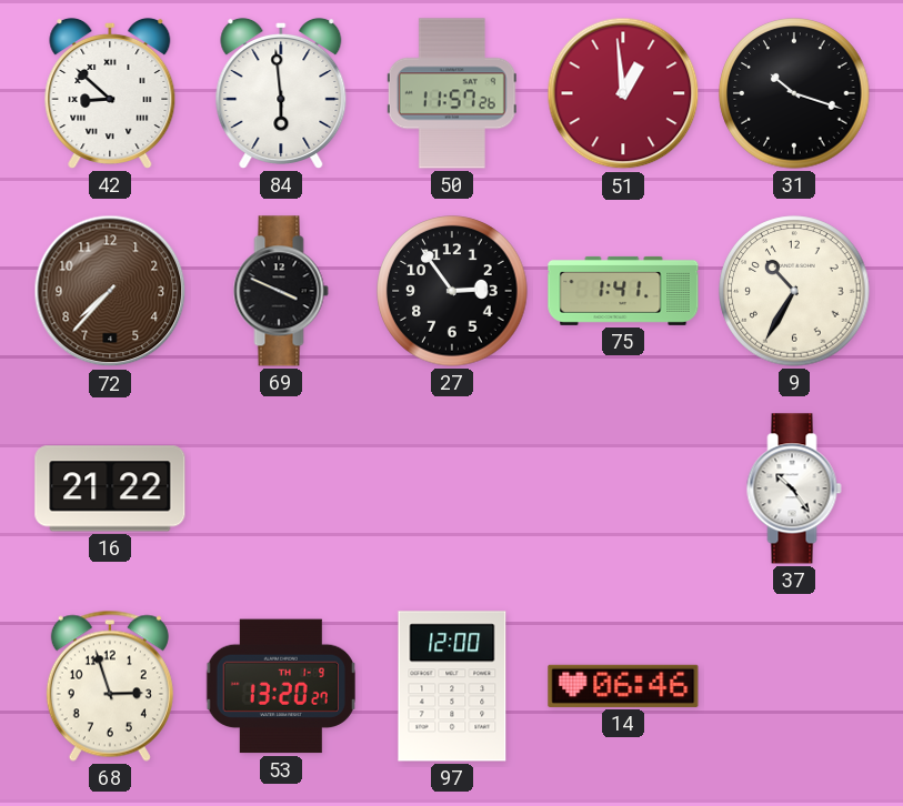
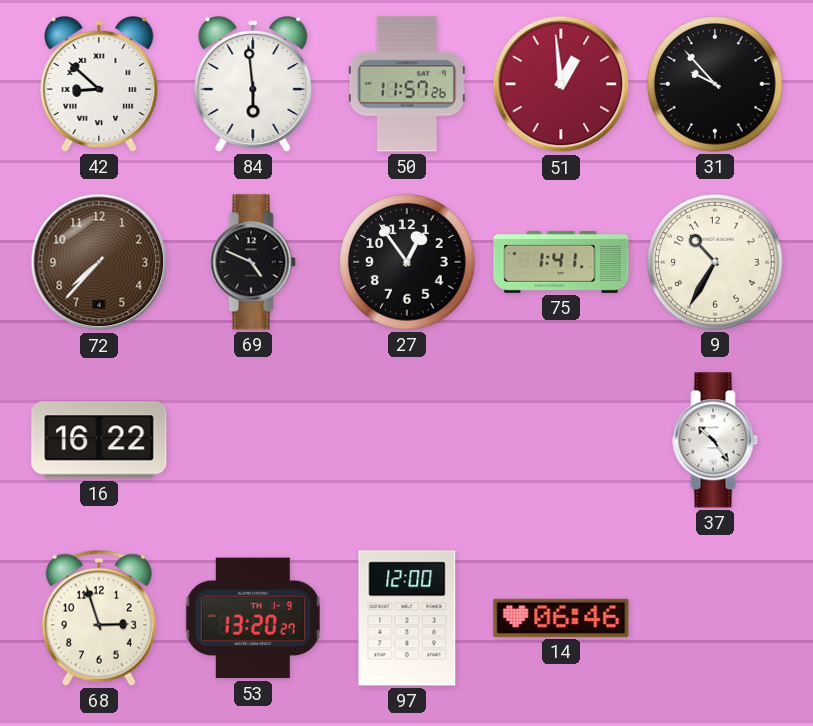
31: 10:18 -> 9:53 (715, 84)
69: 3:49 -> 4:49 (253, 262)
27: 2:54 -> 12:54 (407, 262)
16: 21:22 -> 16:22 (99, 440)
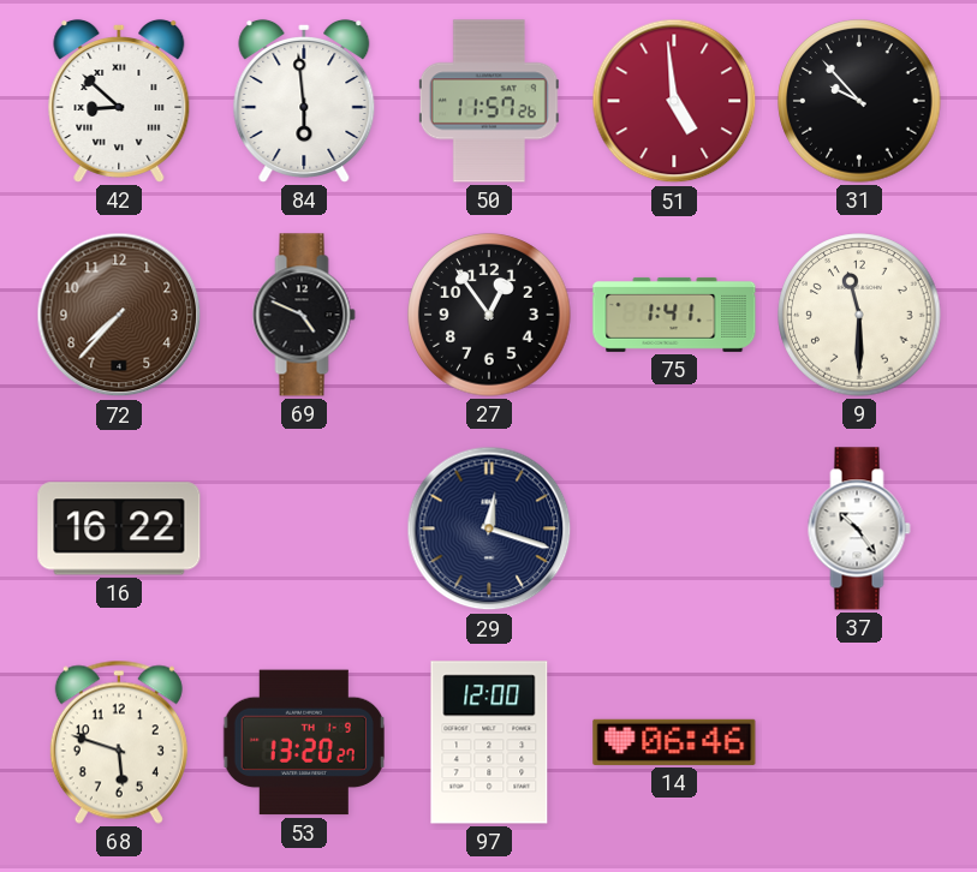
51: 12:59 -> 4:59 (674, 101)
9: 10:35 -> 11:30 (859, 315)
29: none -> 12:18 (489, 528)
68: 2:57 -> 5:48 (119, 742)
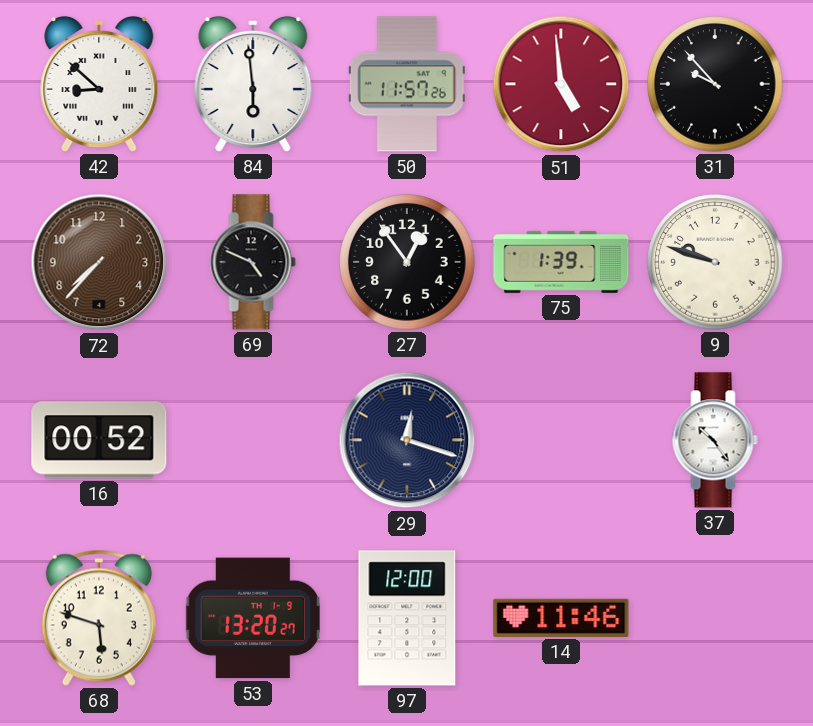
75: 1:41 -> 1:39 (561, 262)
9: 11:30 -> 9:48 (715, 262)
16: 16:22 -> 00:52 (99, 440)
14: 06:46 -> 11:46 (561, 618)
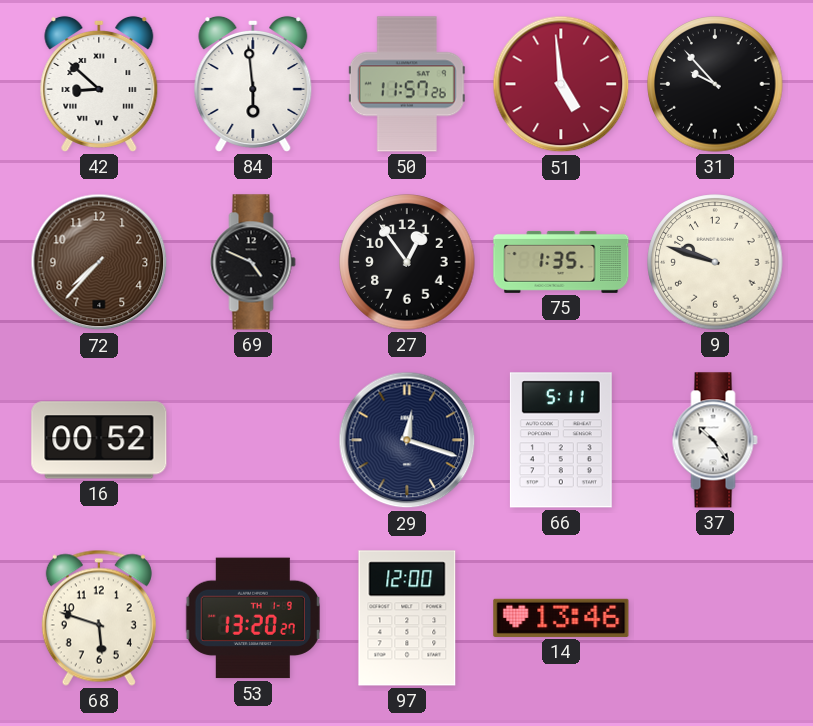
75: 1:39 -> 1:35 (561, 262)
66: none -> 5:11 (561, 440)
14: 11:46 -> 13:46 (561, 618)
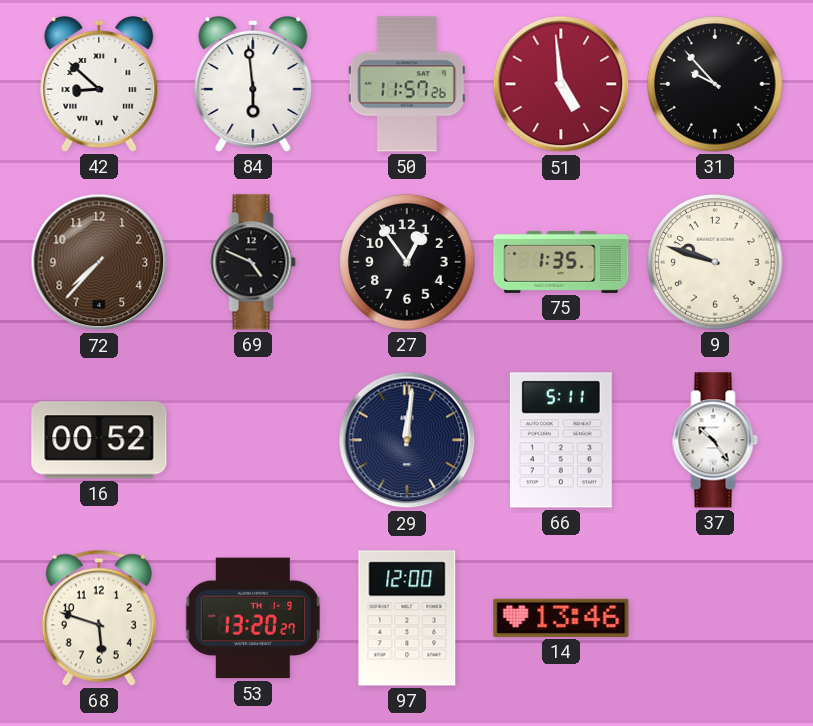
29: 12:18 -> 12:01 (407, 440)
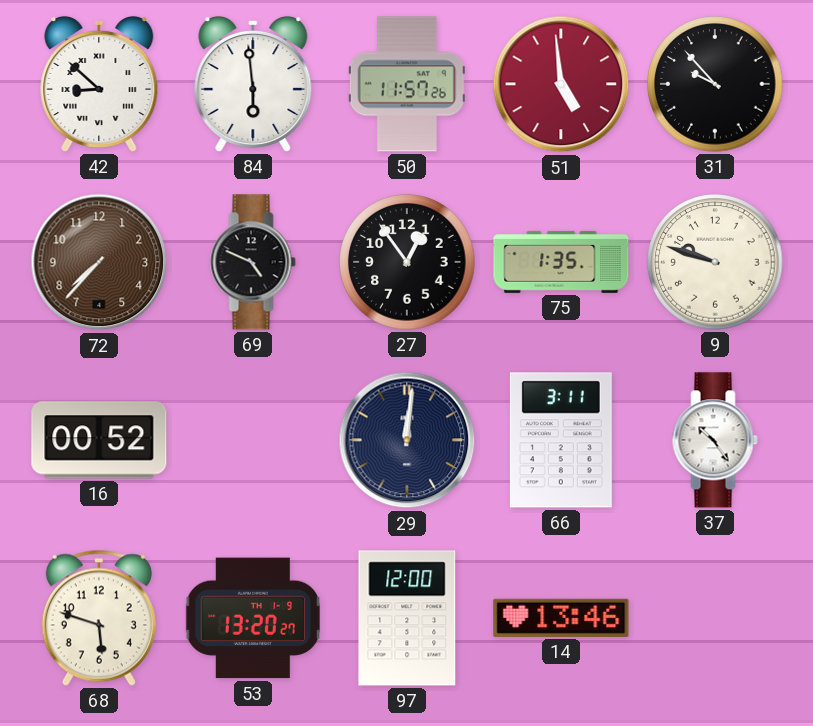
66: 5:11 -> 3:11 (561, 440)
